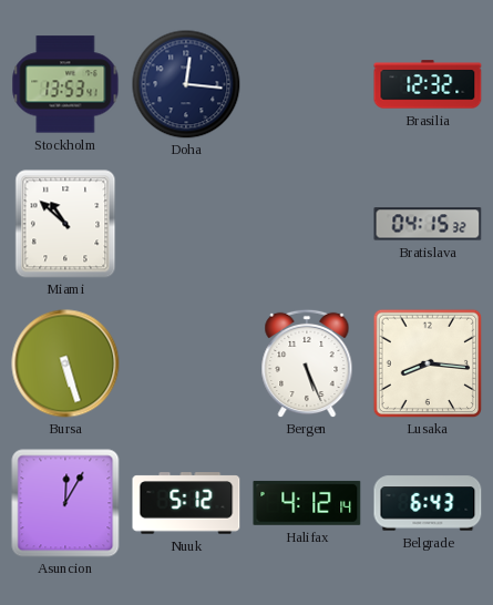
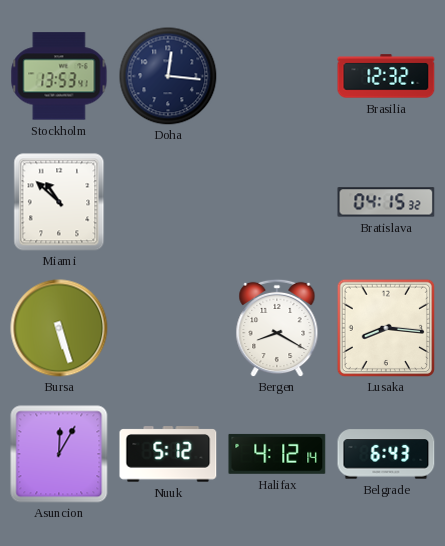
Bergen: 5:26 -> 8:20 (277, 328)
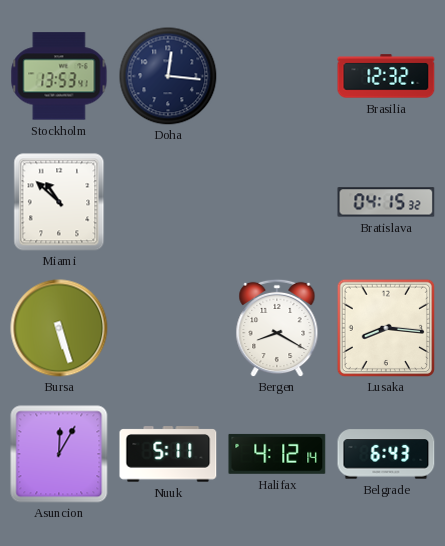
Nuuk: 5:12 -> 5:11 (168, 454)
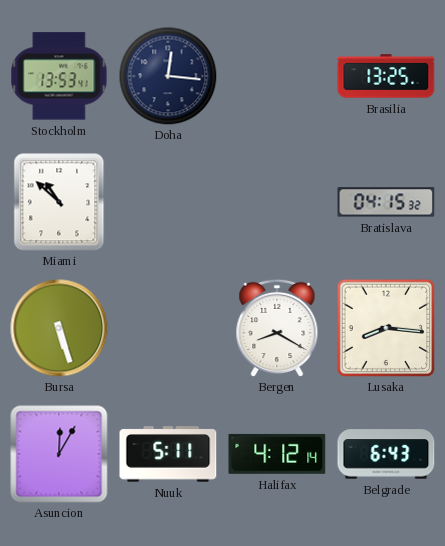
Brasilia: 12:32 -> 13:25 (386, 76)
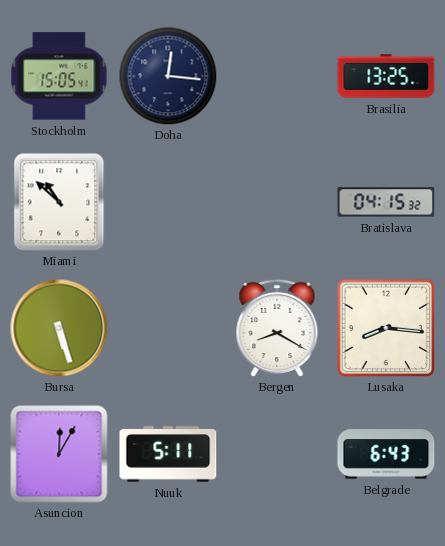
Stockholm: 13:53 -> 15:05 (59, 76)
Halifax: 4:12 -> none (277, 454)
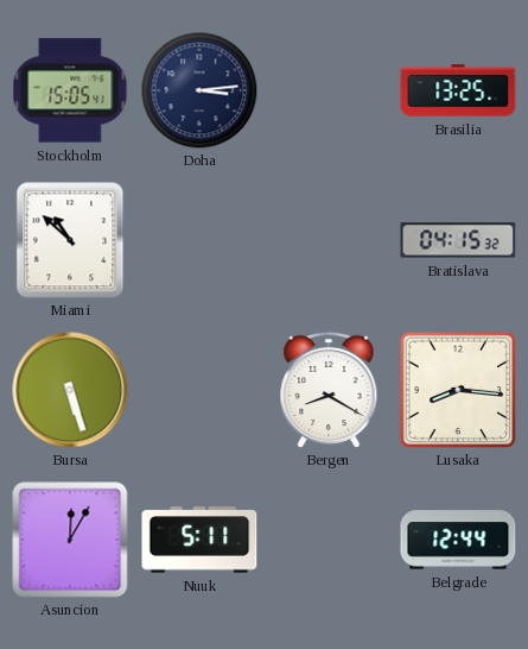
Doha: 12:16 -> 3:14 (199, 90)
Belgrade: 6:43 -> 12:44 (458, 540)
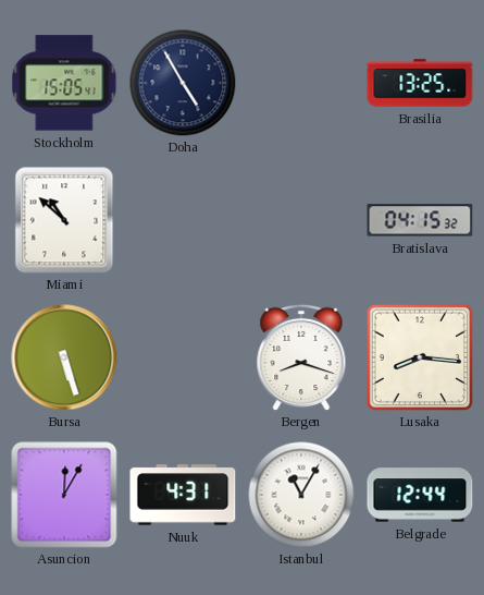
Doha: 3:14 -> 4:55 (183, 83)
Bergen: 8:20 -> 8:18 (301, 357)
Nuuk: 5:11 -> 4:31 (183, 495)
Istanbul: none -> 11:05 (301, 495)
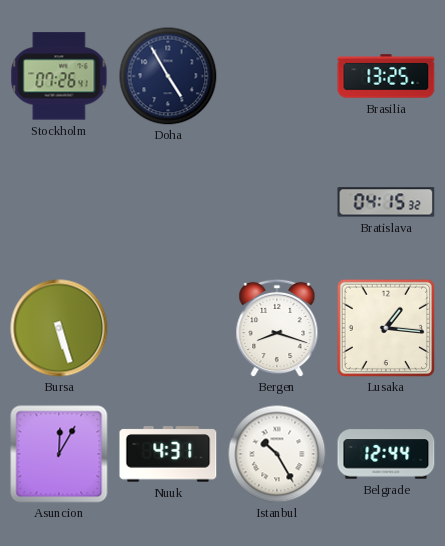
Stockholm: 15:05 -> 07:26 (59, 76)
Miami: 10:52 -> none (64, 220)
Lusaka: 8:16 -> 1:16 (385, 327)
Istanbul: 11:05 -> 10:25 (277, 454)
